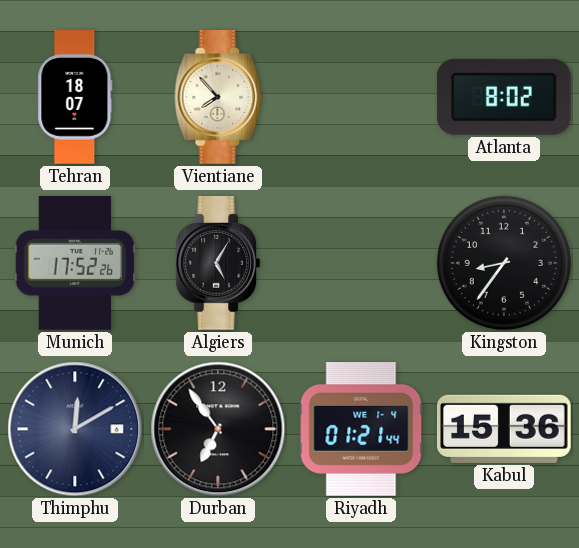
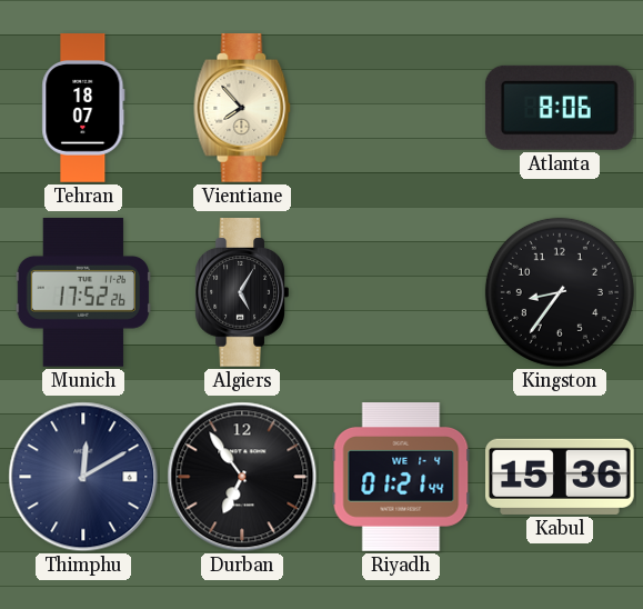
Atlanta: 8:02 -> 8:06 (560, 108)
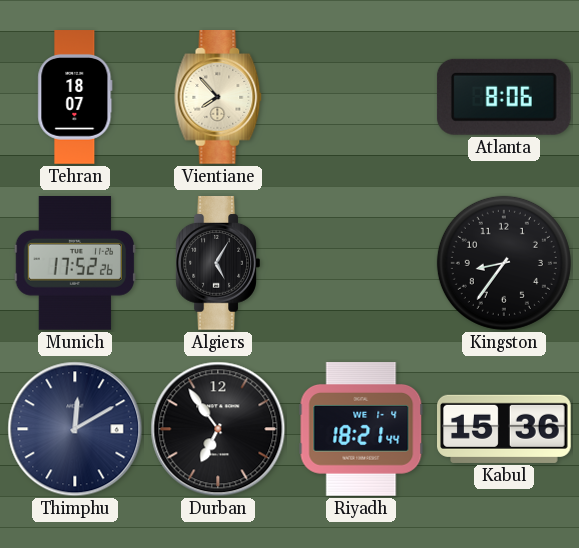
Riyadh: 01:21 -> 18:21 (361, 430)
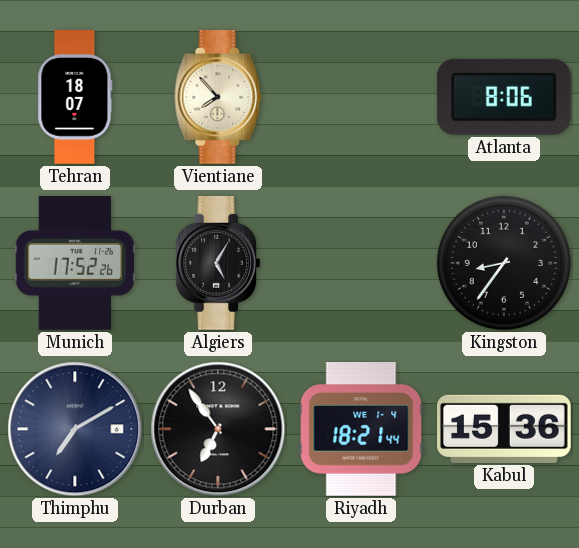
Thimphu: 12:10 -> 7:10 (75, 429)
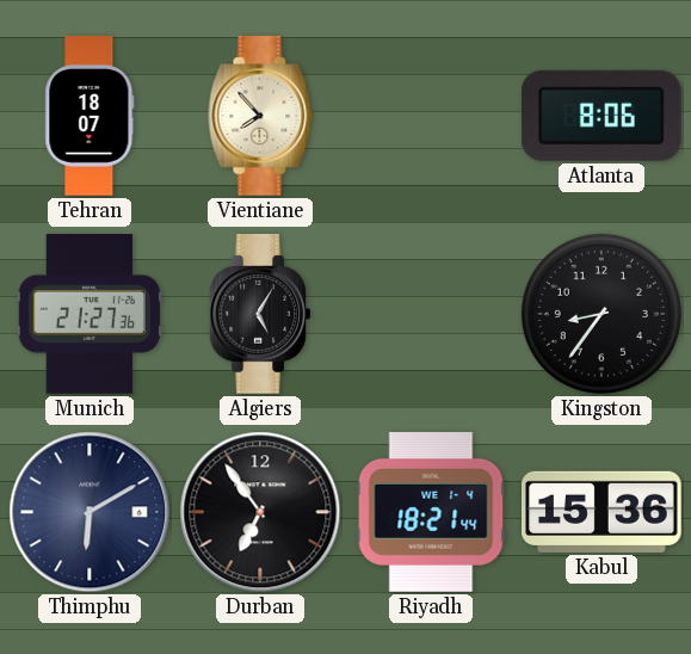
Munich: 17:52 -> 21:27 (90, 315)
Thimphu: 7:10 -> 6:10 (90, 512)
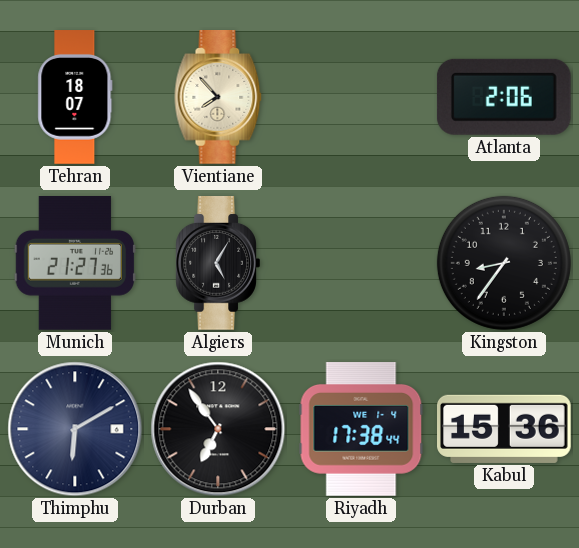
Atlanta: 8:06 -> 2:06 (504, 97)
Riyadh: 18:21 -> 17:38 (361, 430)
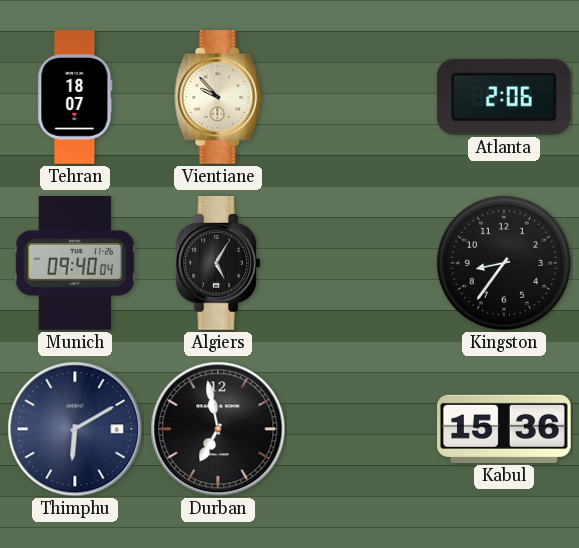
Vientiane: 7:53 -> 9:53 (218, 98)
Munich: 21:27 -> 09:40 (75, 264)
Durban: 6:54 -> 6:58 (218, 429)
Riyadh: 17:38 -> none (361, 430)
